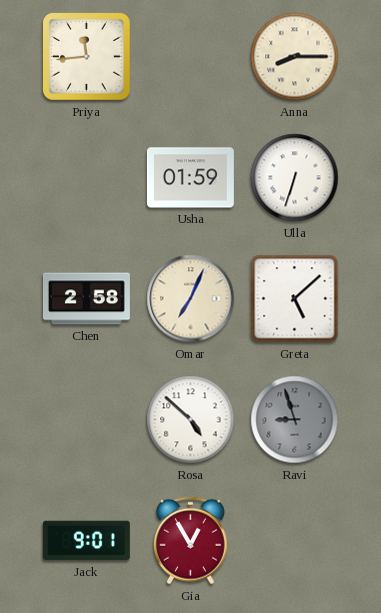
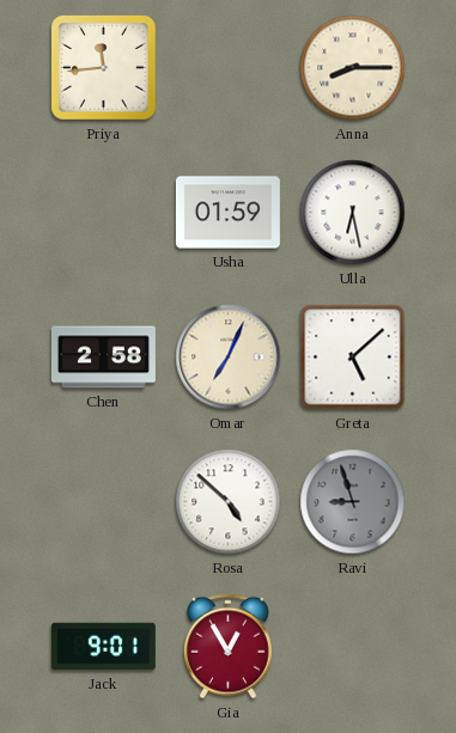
Ulla: 6:33 -> 6:28 (353, 213)
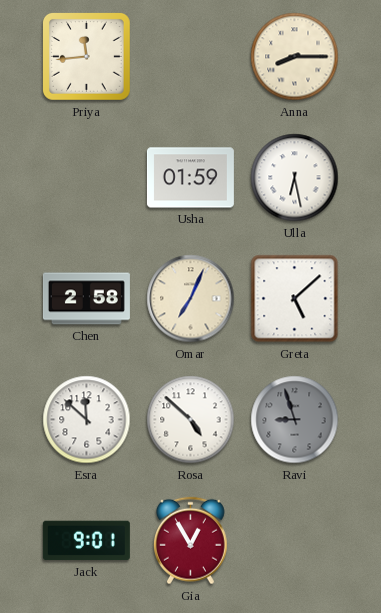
Esra: none -> 11:52 (87, 420)
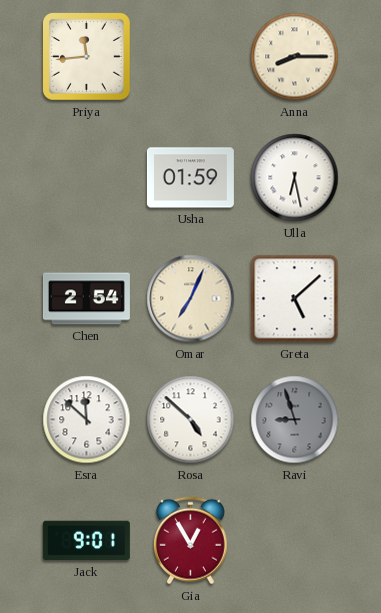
Chen: 2:58 -> 2:54 (86, 299)
